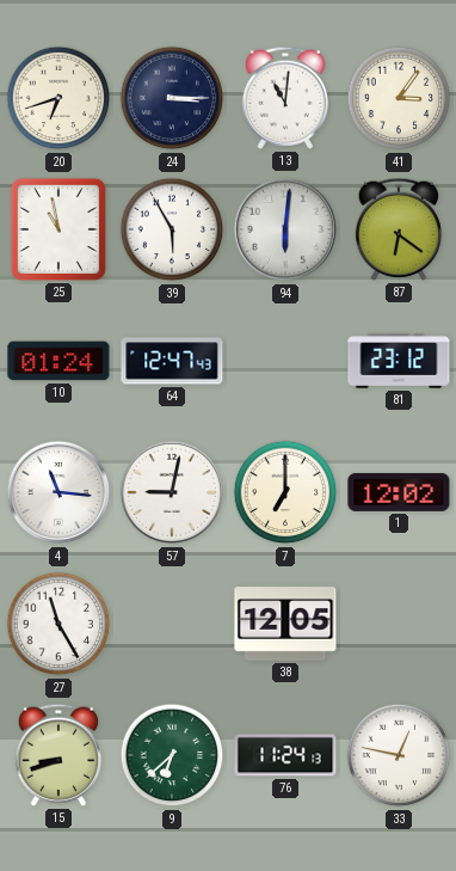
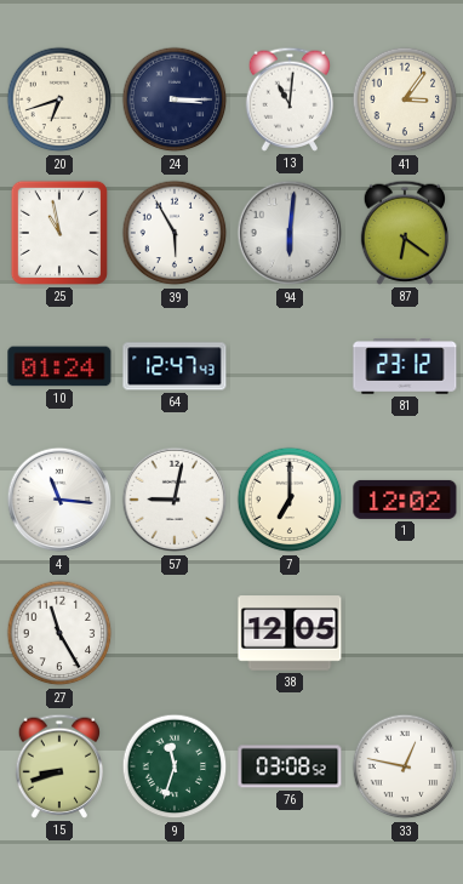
9: 6:38 -> 11:33 (175, 766)
76: 11:24 -> 03:08 (290, 766)
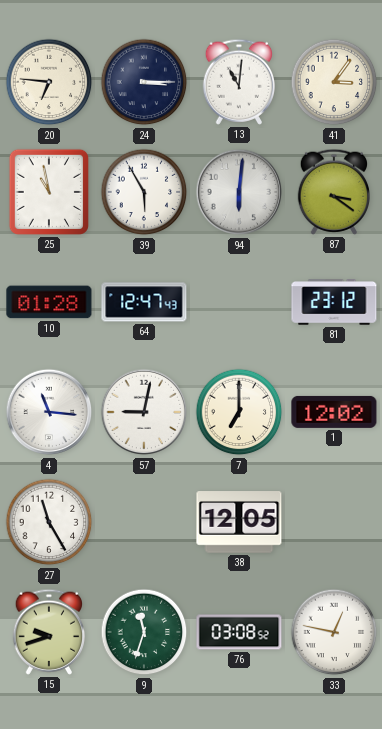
20: 6:42 -> 6:46 (49, 82)
87: 6:21 -> 3:21 (333, 192)
10: 01:24 -> 01:28 (49, 302)
15: 8:42 -> 9:42 (48, 632)
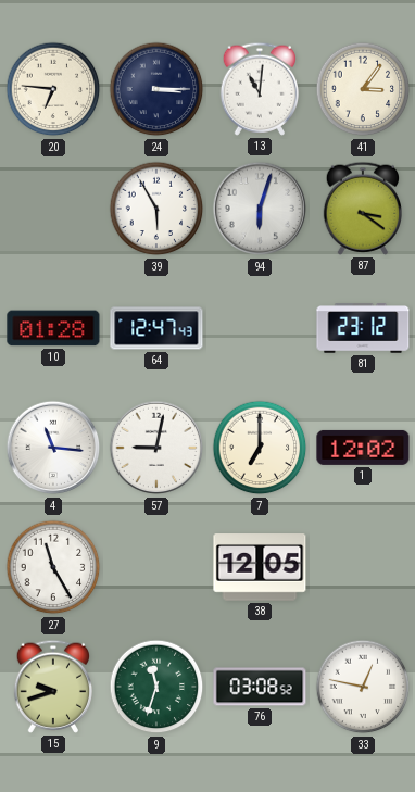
25: 10:58 -> none (49, 192)
94: 6:01 -> 6:03 (260, 209)
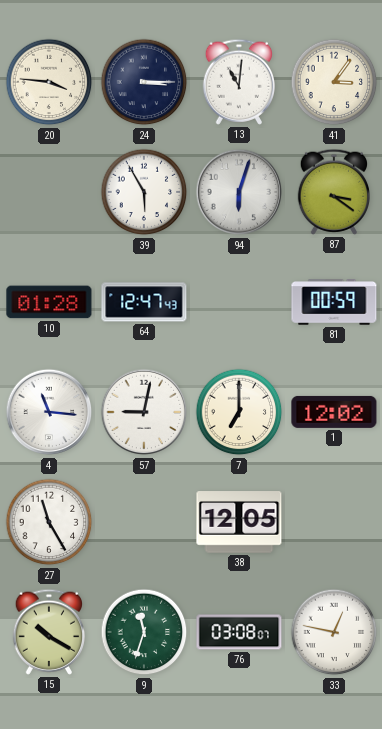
20: 6:46 -> 3:46 (49, 82)
81: 23:12 -> 00:59 (334, 302)
15: 9:42 -> 10:20 (48, 632)
76: 03:08:52 -> 03:08:07 (239, 632)
